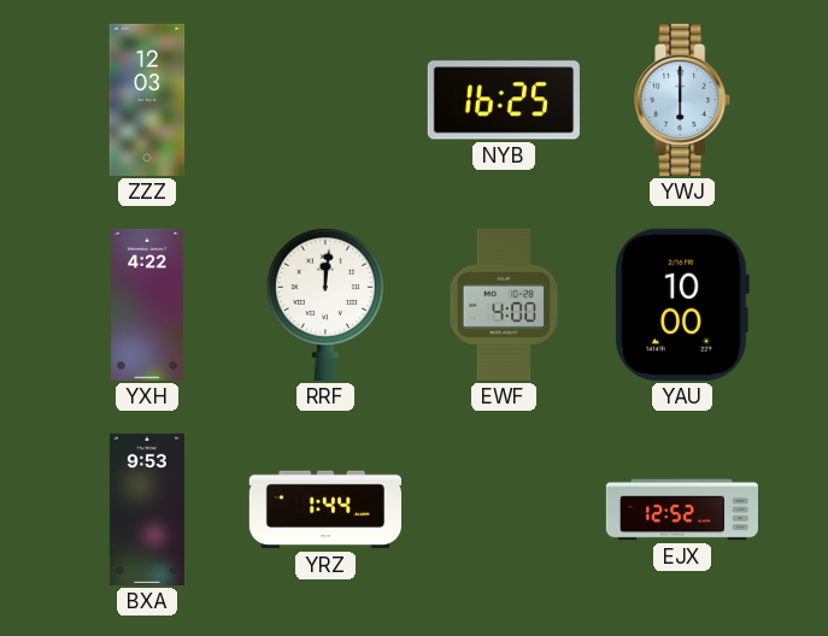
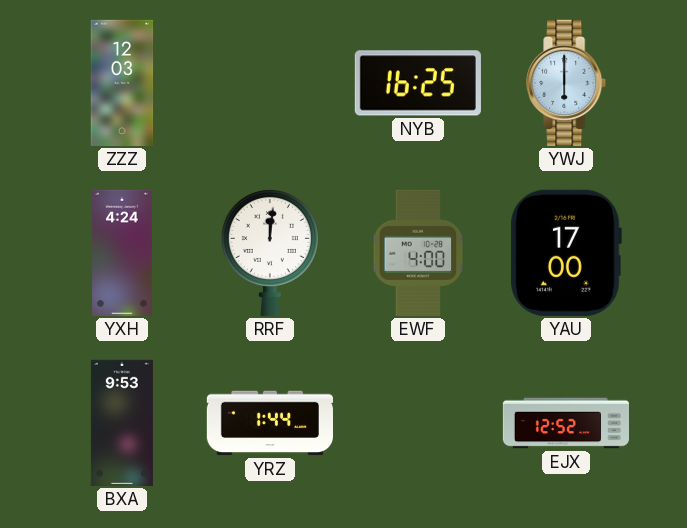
YXH: 4:22 -> 4:24 (123, 253)
YAU: 10:00 -> 17:00 (566, 253)
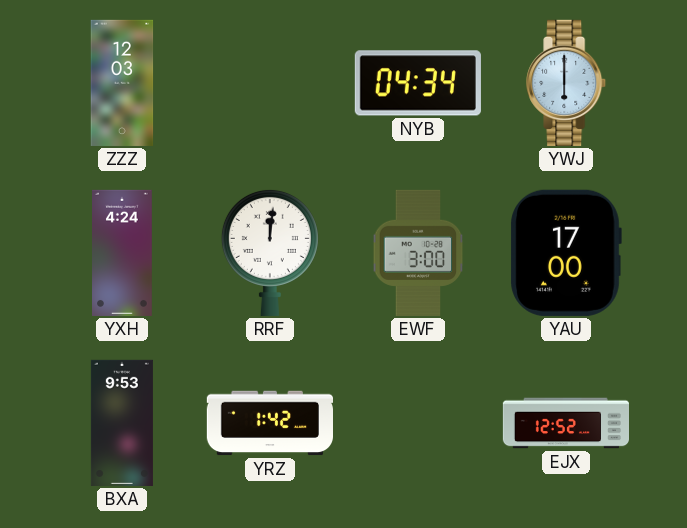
NYB: 16:25 -> 04:34 (418, 83)
EWF: 4:00 -> 3:00 (418, 253)
YRZ: 1:44 -> 1:42 (269, 423)
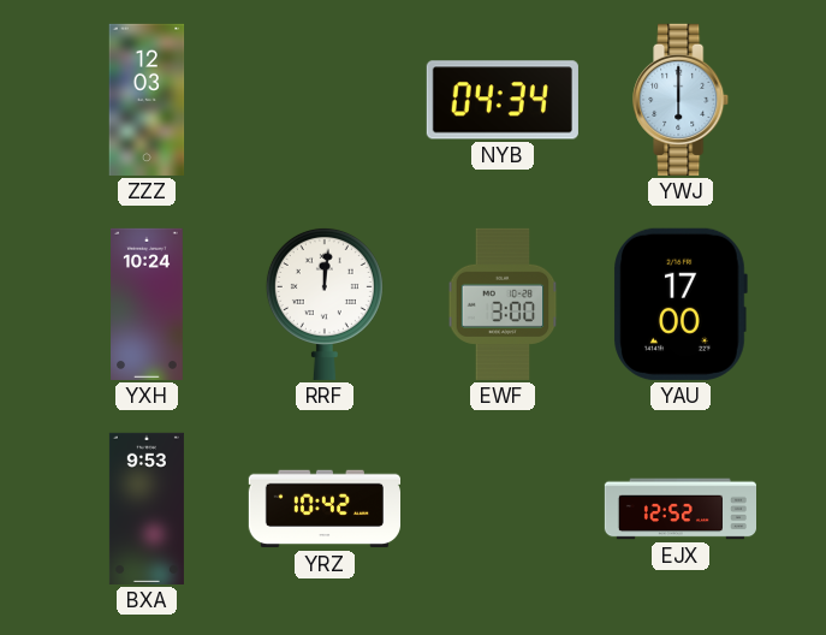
YXH: 4:24 -> 10:24 (148, 304)
YRZ: 1:42 -> 10:42 (323, 509)
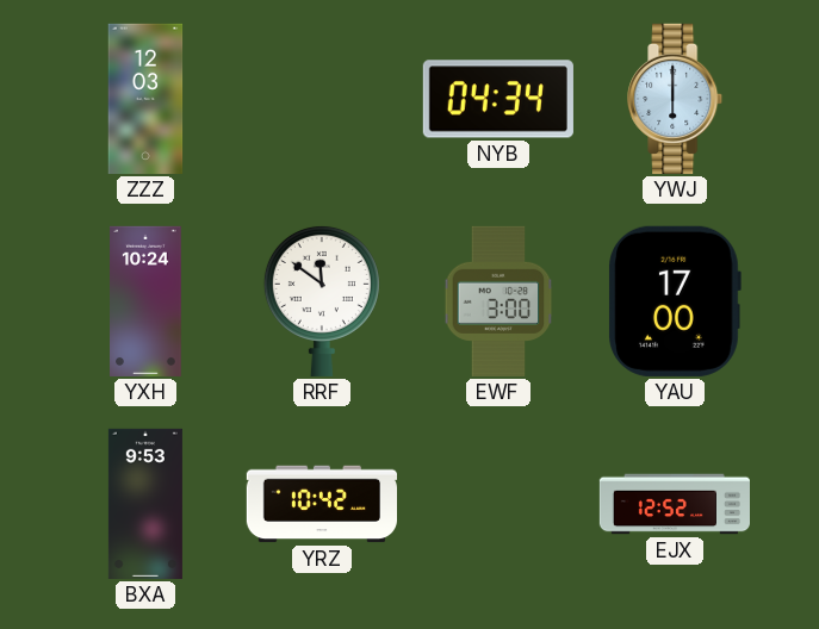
RRF: 12:01 -> 11:51 (322, 300)
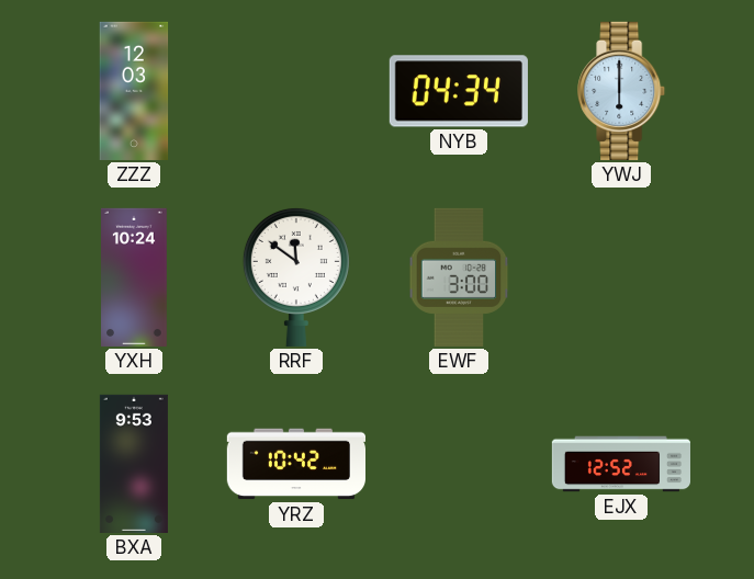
YAU: 17:00 -> none (675, 301)
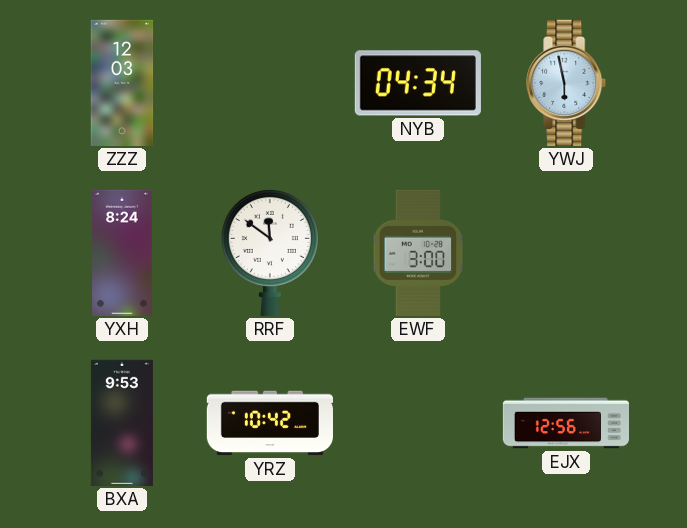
YWJ: 6:00 -> 5:58 (567, 83)
YXH: 10:24 -> 8:24 (123, 253)
EJX: 12:52 -> 12:56 (565, 423)
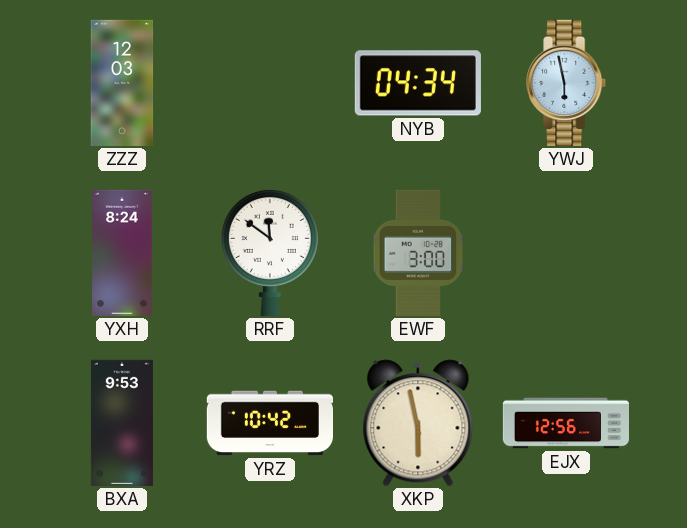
XKP: none -> 5:58 (418, 423)
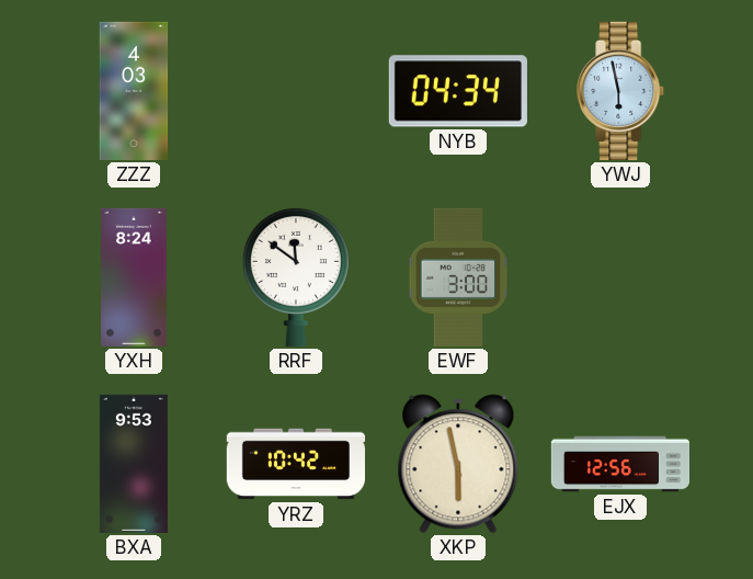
ZZZ: 12:03 -> 4:03 (134, 91)
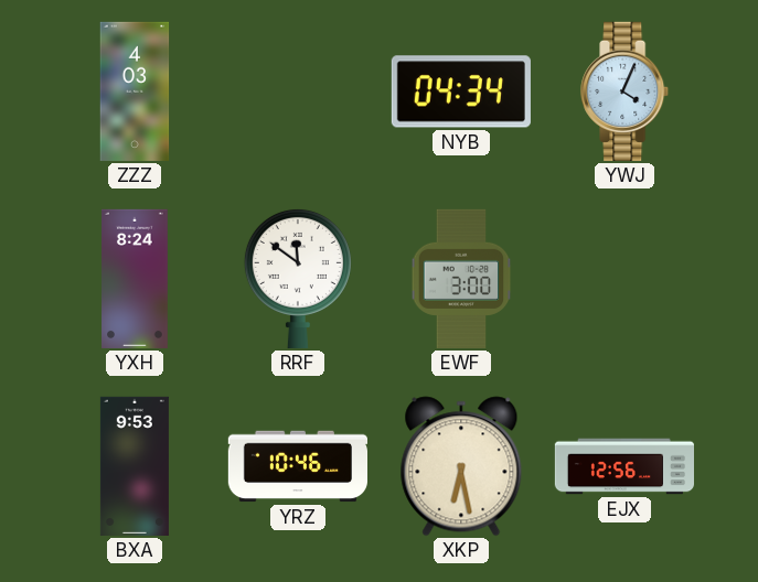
YWJ: 5:58 -> 4:04 (626, 91)
YRZ: 10:42 -> 10:46 (297, 466)
XKP: 5:58 -> 6:28 (461, 466)
